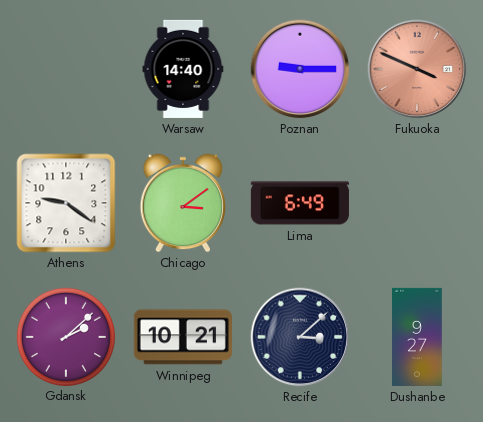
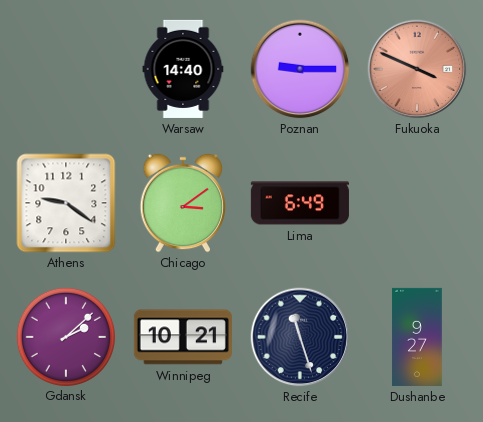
Recife: 3:08 -> 11:27 (300, 337)
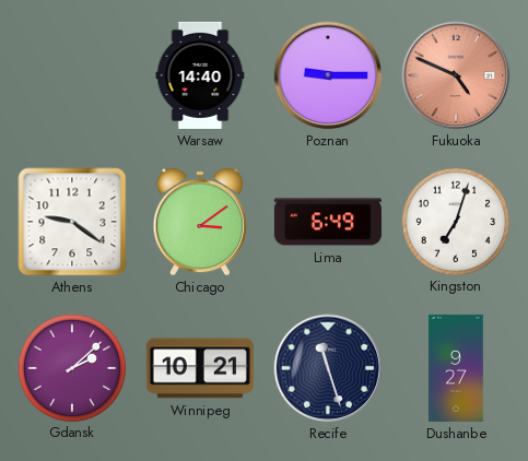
Fukuoka: 3:49 -> 4:49 (456, 75)
Kingston: none -> 7:03 (455, 221)
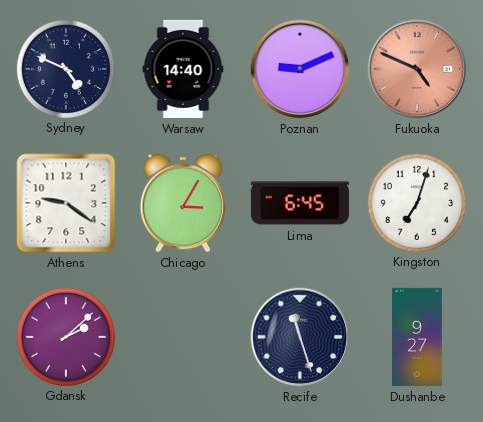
Sydney: none -> 4:49 (65, 68)
Poznan: 9:15 -> 9:11 (300, 69)
Chicago: 3:09 -> 3:05 (183, 203)
Lima: 6:49 -> 6:45 (300, 203)
Winnipeg: 10:21 -> none (200, 368)
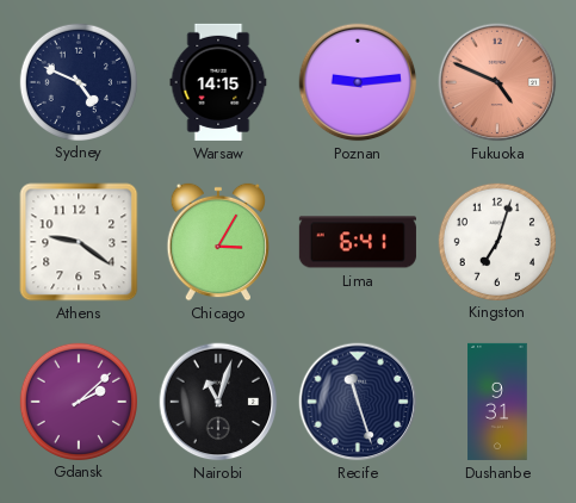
Warsaw: 14:40 -> 14:15 (218, 82)
Poznan: 9:11 -> 9:14 (358, 82)
Lima: 6:45 -> 6:41 (358, 242)
Nairobi: none -> 11:03 (218, 402)
Dushanbe: 9:27 -> 9:31 (497, 402)
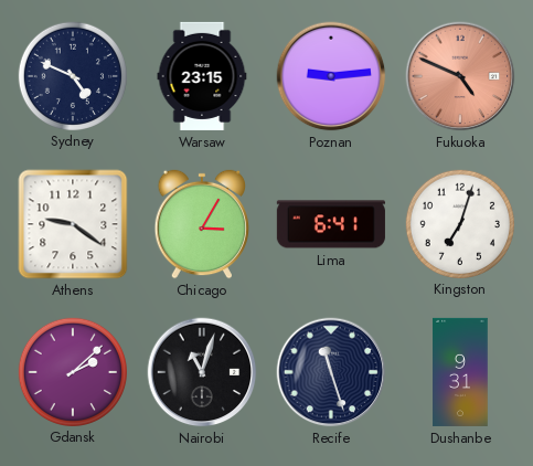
Warsaw: 14:15 -> 23:15 (202, 76)
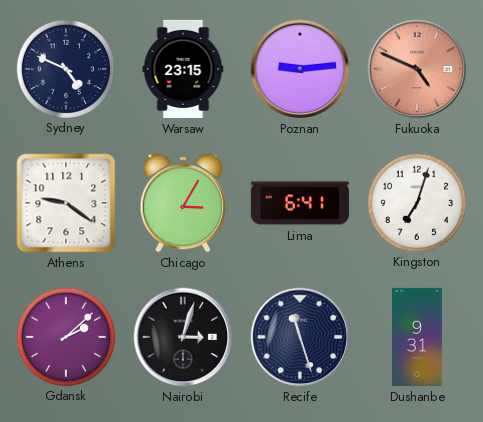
Nairobi: 11:03 -> 3:03 (183, 337)
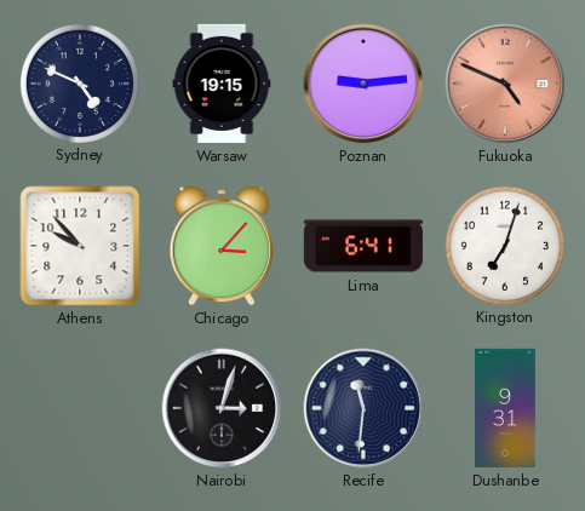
Warsaw: 23:15 -> 19:15 (222, 84)
Athens: 9:21 -> 9:53 (80, 246)
Chicago: 3:05 -> 3:07 (222, 246)
Gdansk: 2:08 -> none (65, 336)
Recife: 11:27 -> 11:31 (363, 408)
